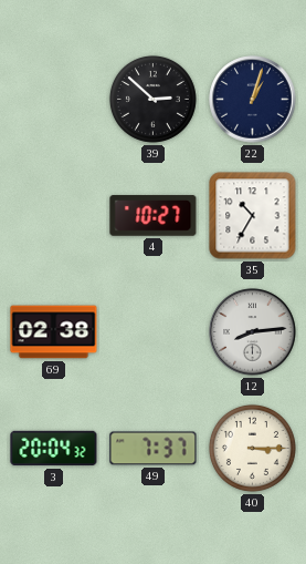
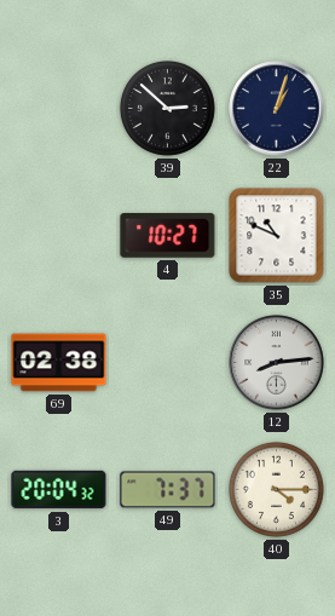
35: 10:35 -> 10:49 (277, 236)
40: 3:15 -> 4:15 (276, 489)
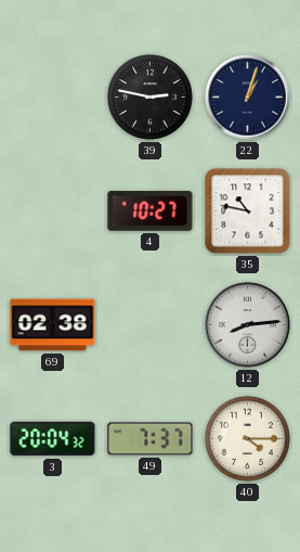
39: 2:52 -> 2:47 (149, 97)
35: 10:49 -> 10:47 (248, 211)
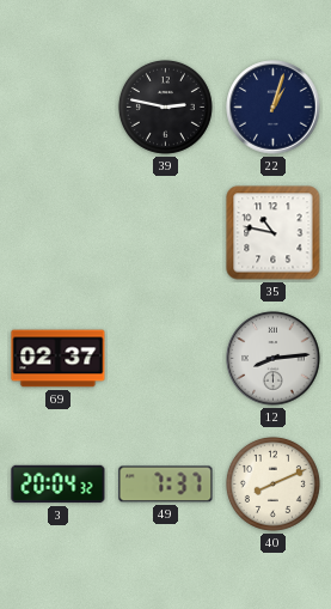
4: 10:27 -> none (151, 211)
69: 02:38 -> 02:37 (59, 359)
40: 4:15 -> 8:11 (272, 483)
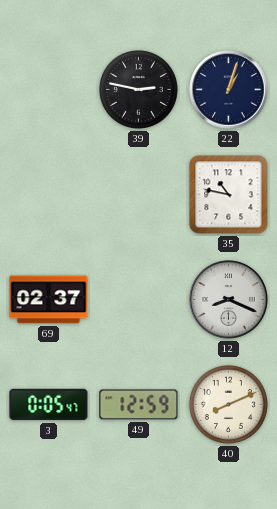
12: 8:14 -> 8:19 (229, 300)
3: 20:04 -> 0:05 (49, 405)
49: 7:37 -> 12:59 (139, 405)
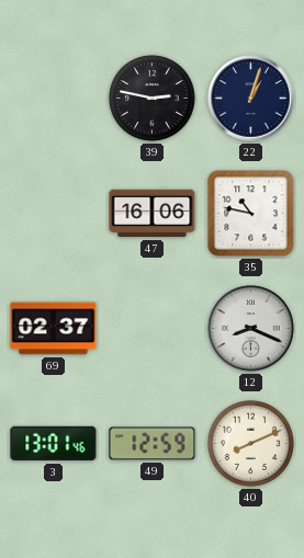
47: none -> 16:06 (153, 214)
3: 0:05 -> 13:01 (54, 444)
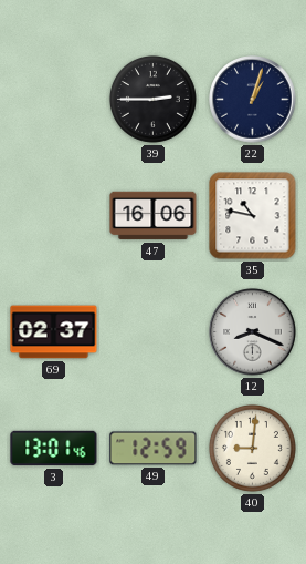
39: 2:47 -> 2:45 (152, 99)
40: 8:11 -> 9:01 (252, 448)
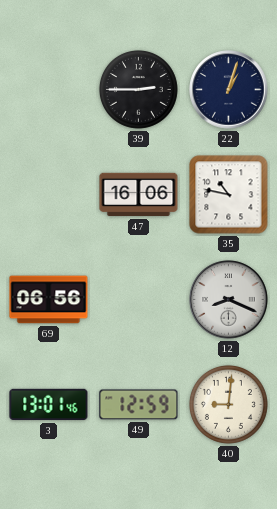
69: 02:37 -> 06:56 (49, 300)
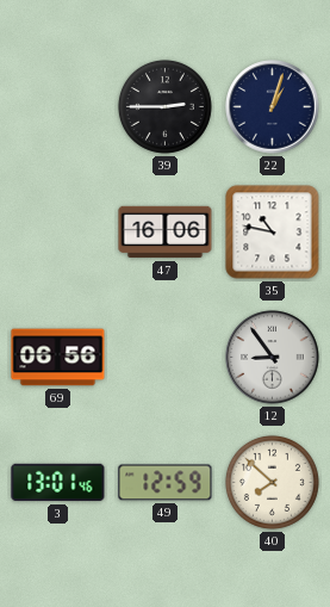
12: 8:19 -> 8:54 (273, 358)
40: 9:01 -> 7:52 (272, 482)
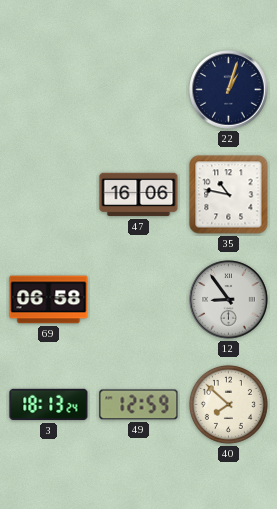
39: 2:45 -> none (164, 106)
69: 06:56 -> 06:58 (49, 300)
3: 13:01 -> 18:13 (49, 405)
